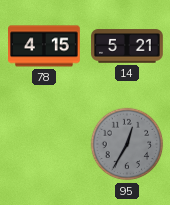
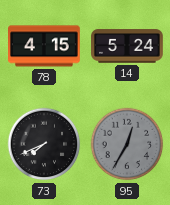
14: 5:21 -> 5:24 (127, 46)
73: none -> 7:41 (44, 144)
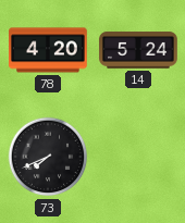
78: 4:15 -> 4:20 (48, 50)
95: 12:35 -> none (127, 144)
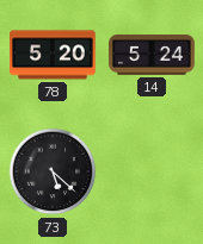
78: 4:20 -> 5:20 (53, 55)
73: 7:41 -> 5:22 (53, 171)
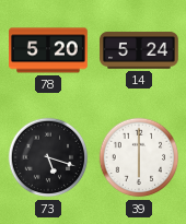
73: 5:22 -> 5:18 (48, 157)
39: none -> 6:00 (139, 157)
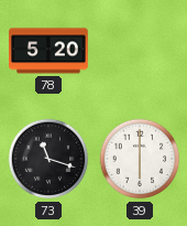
14: 5:24 -> none (139, 50)
73: 5:18 -> 11:18 (48, 159)
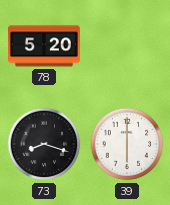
73: 11:18 -> 8:18 (44, 144)
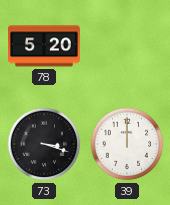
73: 8:18 -> 3:18 (44, 144)
39: 6:00 -> 12:00 (127, 144)
